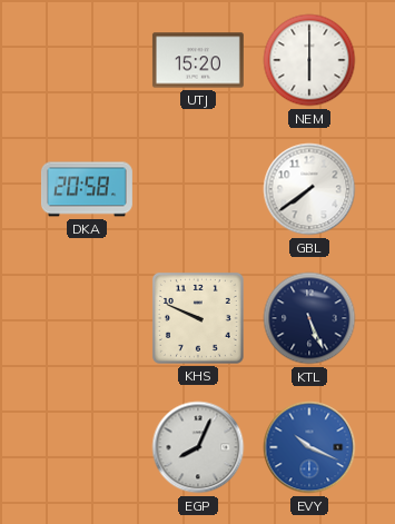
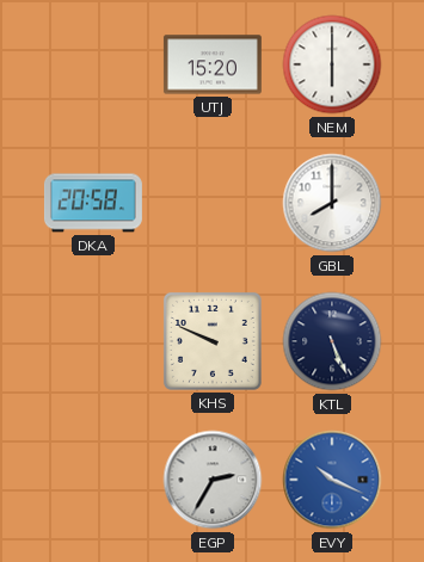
GBL: 7:39 -> 8:00 (332, 203)
EGP: 8:04 -> 2:35 (213, 480)
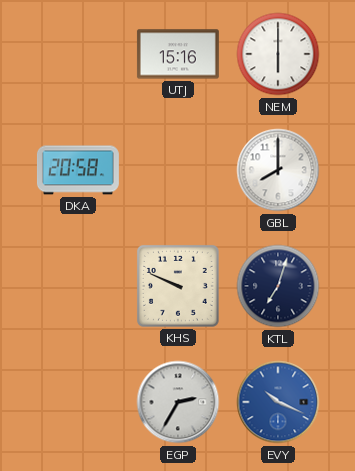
UTJ: 15:20 -> 15:16 (178, 54)
KTL: 5:26 -> 7:03 (278, 286)
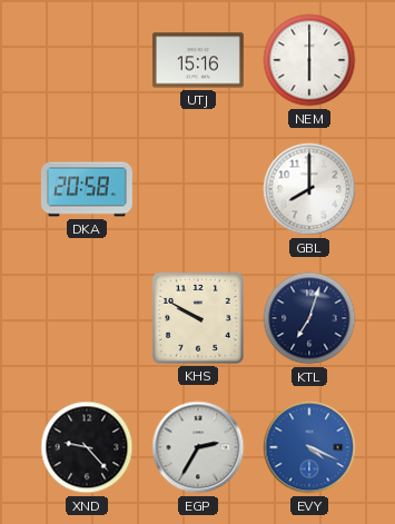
KHS: 9:49 -> 9:50 (198, 318)
XND: none -> 9:23 (87, 447)
EVY: 10:19 -> 4:19 (309, 447)
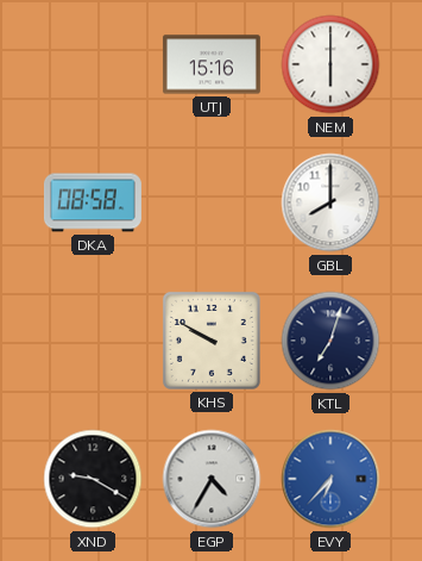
DKA: 20:58 -> 08:58 (93, 202)
XND: 9:23 -> 9:20 (93, 479)
EGP: 2:35 -> 4:35 (212, 479)
EVY: 4:19 -> 6:37 (330, 479)
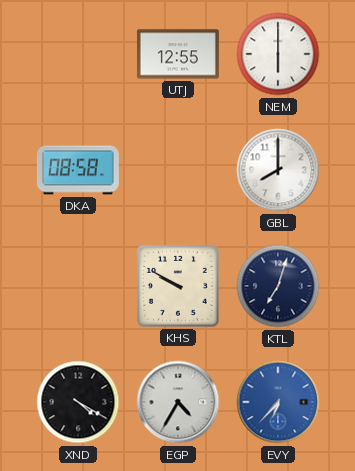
UTJ: 15:16 -> 12:55 (178, 54)
XND: 9:20 -> 4:20 (78, 402)
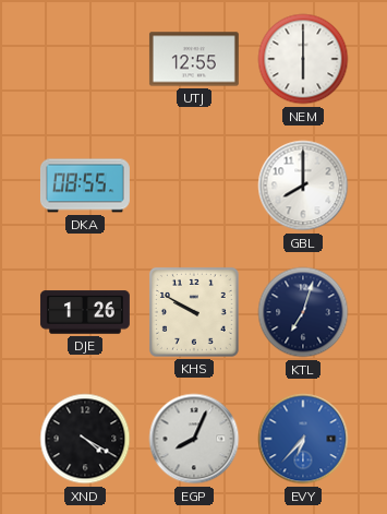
DKA: 08:58 -> 08:55 (85, 186)
DJE: none -> 1:26 (85, 312)
EGP: 4:35 -> 8:04 (194, 439)
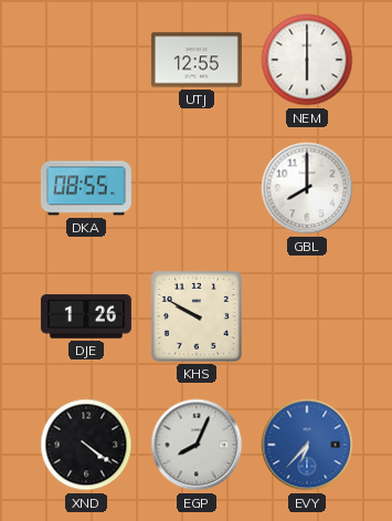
KTL: 7:03 -> none (303, 312)
XND: 4:20 -> 4:21 (86, 445)
